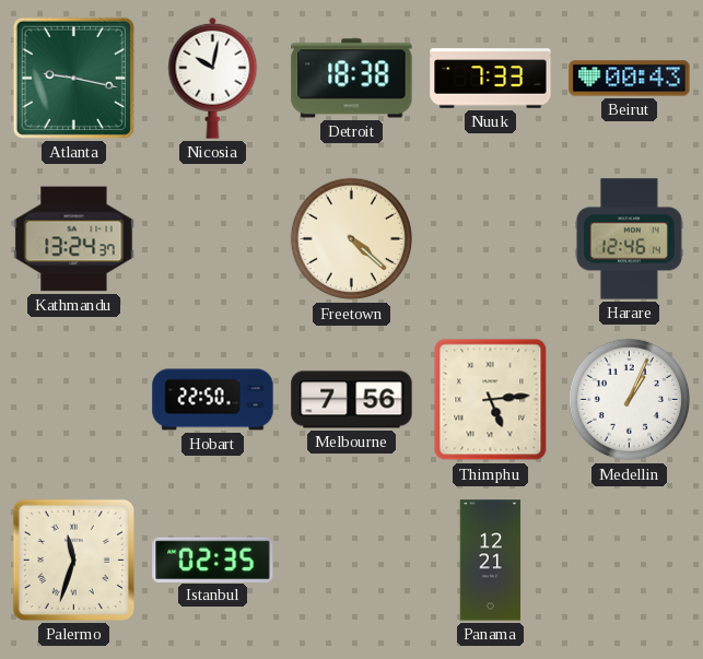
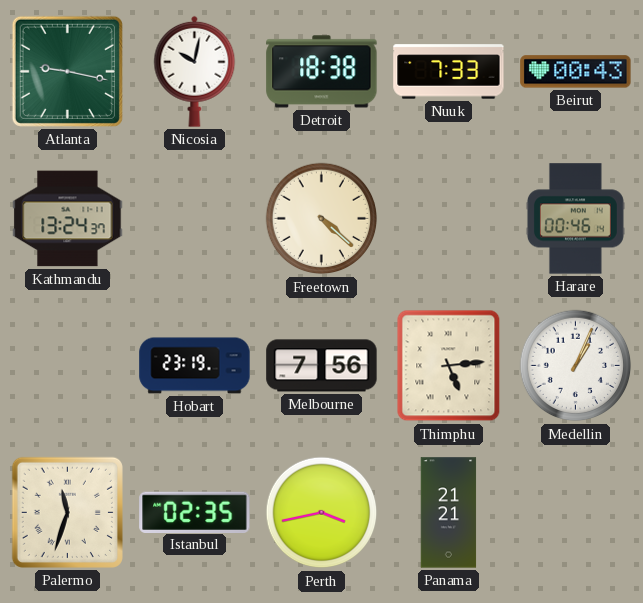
Harare: 12:46 -> 00:46 (575, 219)
Hobart: 22:50 -> 23:19 (195, 366)
Perth: none -> 3:43 (322, 513)
Panama: 12:21 -> 21:21 (449, 513)
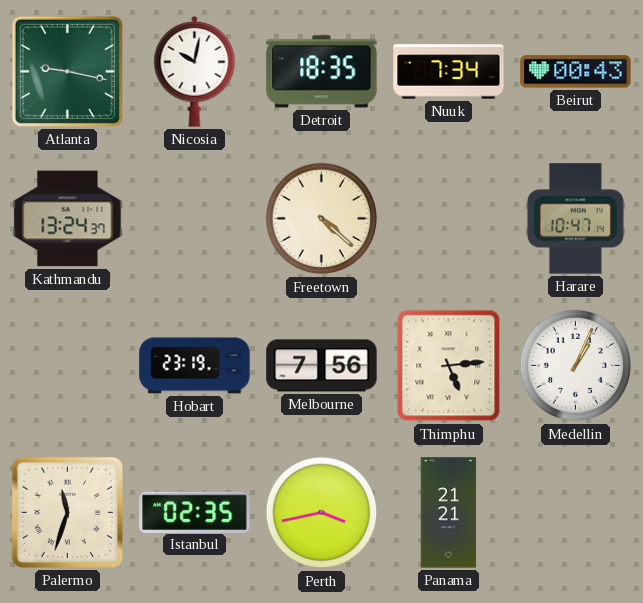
Detroit: 18:38 -> 18:35 (322, 72)
Nuuk: 7:33 -> 7:34 (449, 72)
Harare: 00:46 -> 10:47 (575, 219)
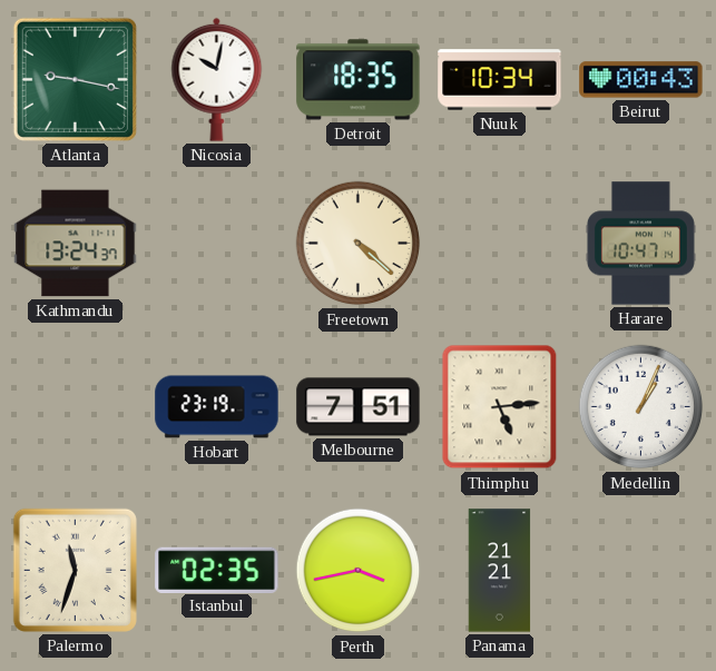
Nuuk: 7:34 -> 10:34 (500, 80)
Melbourne: 7:56 -> 7:51 (359, 407)
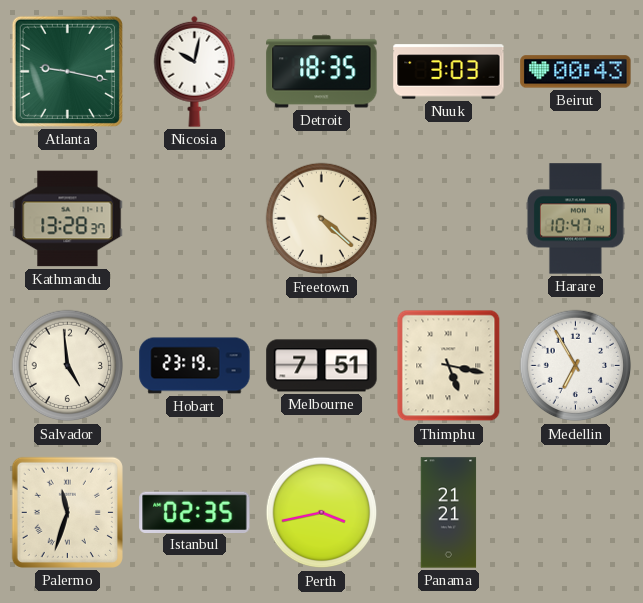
Nuuk: 10:34 -> 3:03 (449, 72)
Kathmandu: 13:24 -> 13:28 (68, 219)
Salvador: none -> 4:59 (68, 366)
Thimphu: 5:14 -> 5:17 (449, 366)
Medellin: 1:04 -> 6:55 (576, 366)
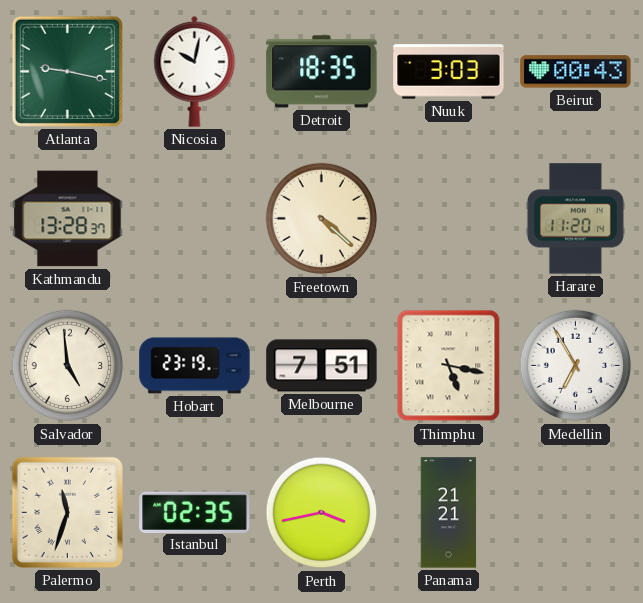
Harare: 10:47 -> 11:20 (575, 219)
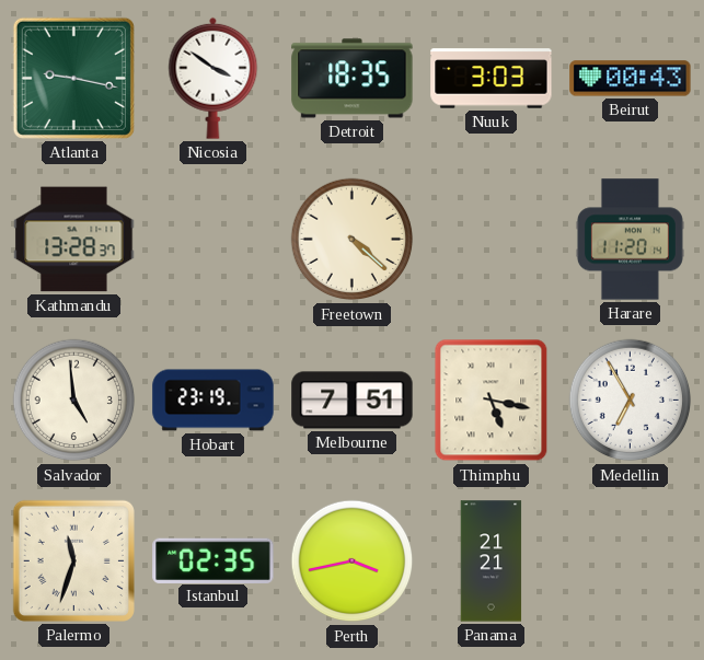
Nicosia: 10:02 -> 3:51 (213, 78)
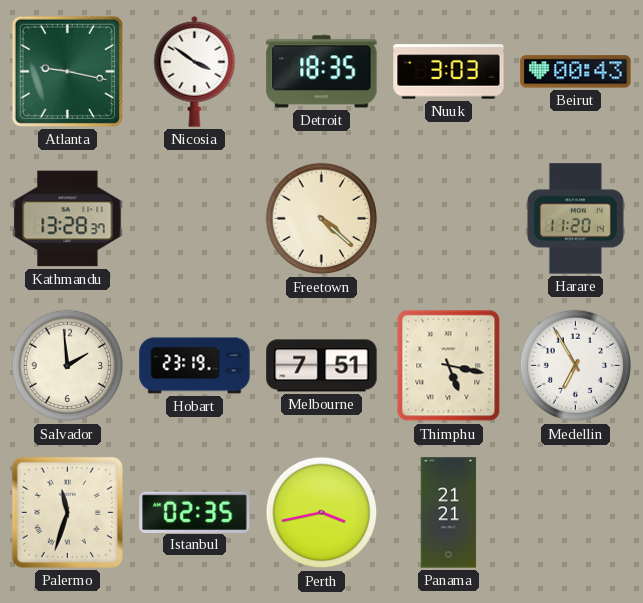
Salvador: 4:59 -> 1:59 (68, 366)
